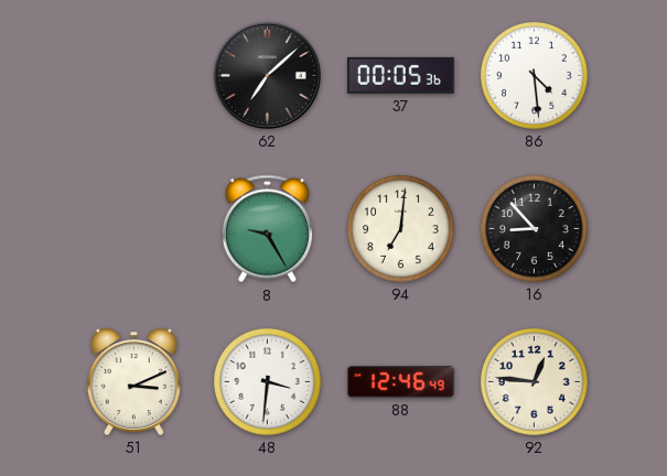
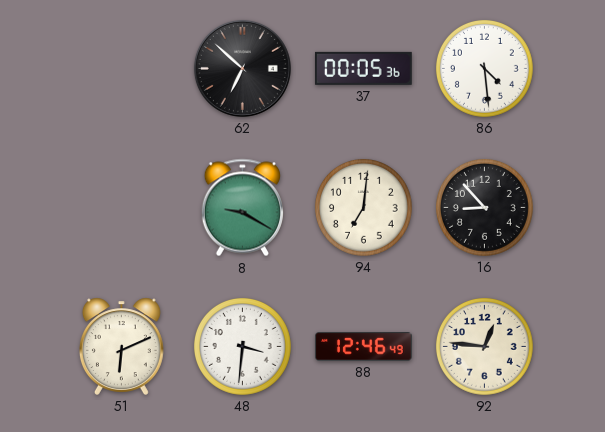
62: 7:08 -> 6:52 (242, 68)
8: 9:25 -> 9:20 (242, 208)
51: 3:11 -> 6:11 (121, 346)
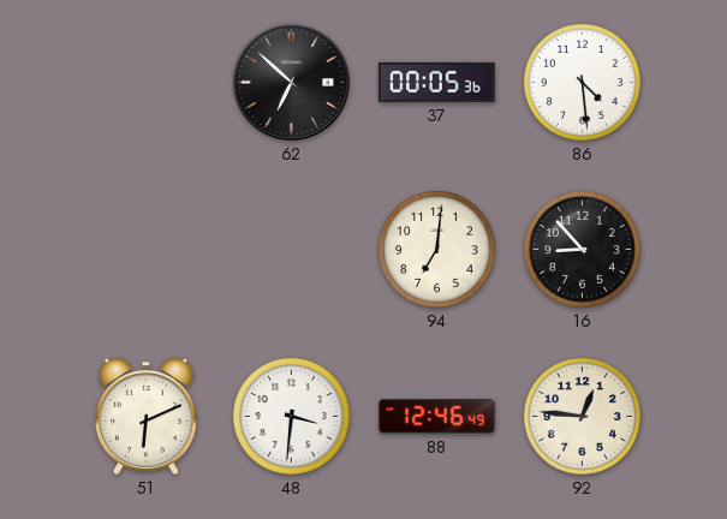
8: 9:20 -> none (242, 208)
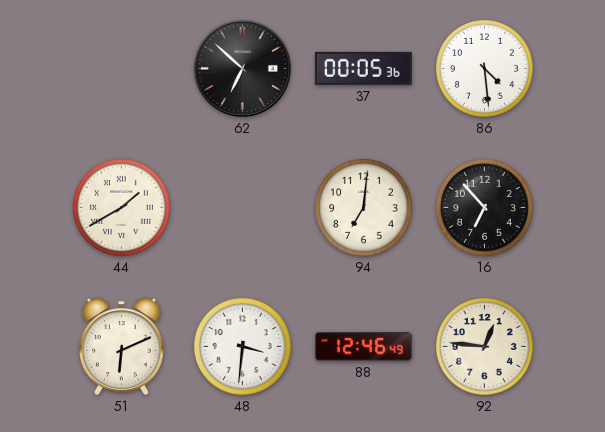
44: none -> 1:40 (121, 207)
16: 8:53 -> 6:53 (484, 207)
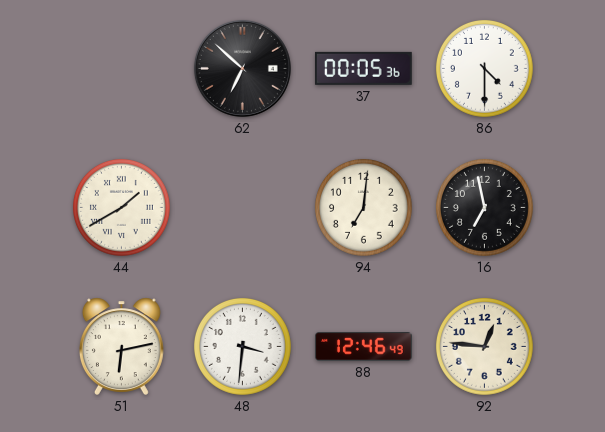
86: 4:29 -> 4:30 (484, 68)
16: 6:53 -> 6:58 (484, 207)
51: 6:11 -> 6:13 (121, 346)
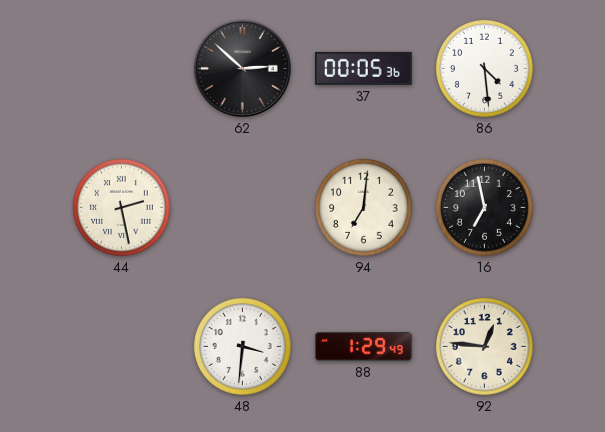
62: 6:52 -> 2:52 (242, 68)
86: 4:30 -> 4:29 (484, 68)
44: 1:40 -> 2:28 (121, 207)
51: 6:13 -> none (121, 346)
88: 12:46 -> 1:29 (363, 347)
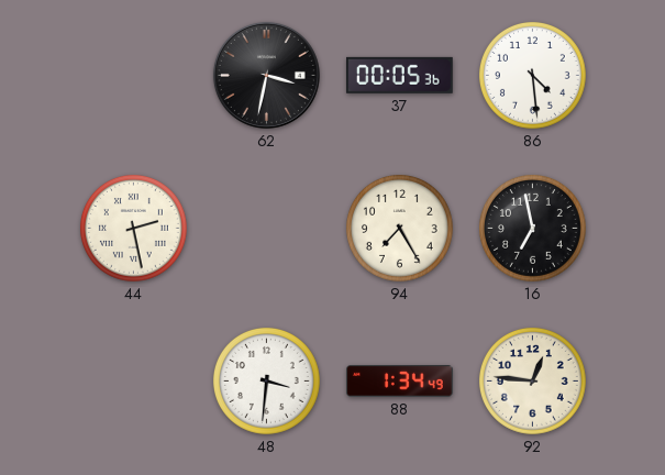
62: 2:52 -> 3:32 (266, 75)
94: 7:01 -> 7:25 (399, 228)
88: 1:29 -> 1:34 (399, 382)
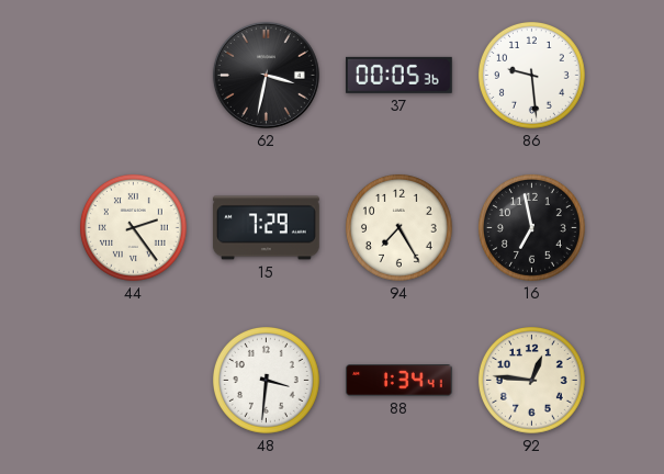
86: 4:29 -> 9:29 (531, 75)
44: 2:28 -> 2:24 (133, 227)
15: none -> 7:29 (267, 228)
88: 1:34:49 -> 1:34:41 (398, 381)
